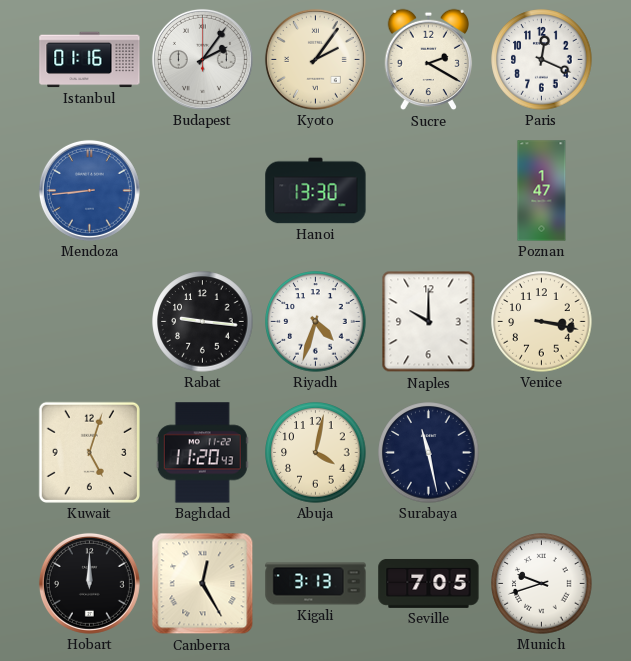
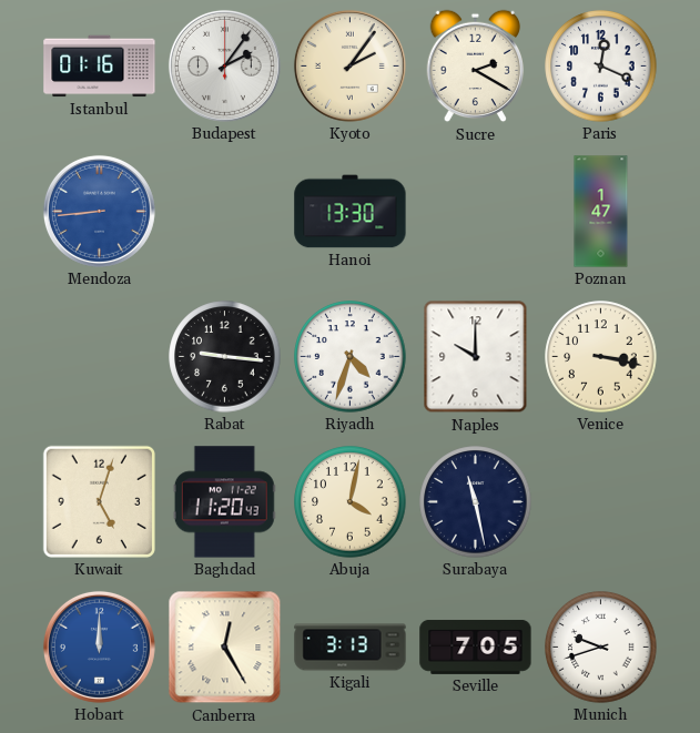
Hobart dial: black -> blue (99, 647)
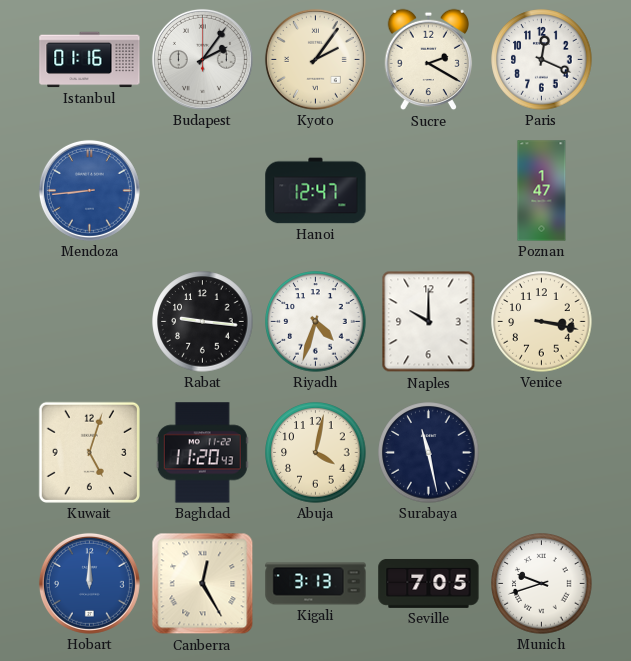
Hanoi: 13:30 -> 12:47 (316, 191)
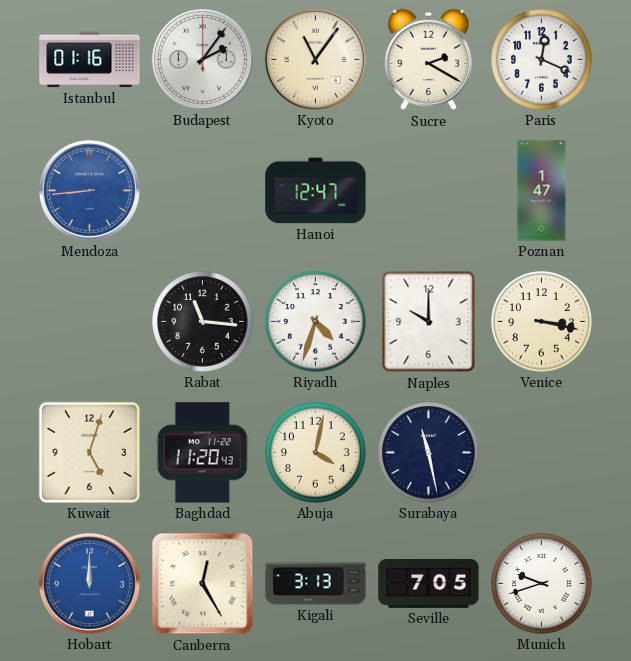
Kyoto: 2:06 -> 11:06 (315, 59)
Rabat: 9:16 -> 11:16 (203, 322)
